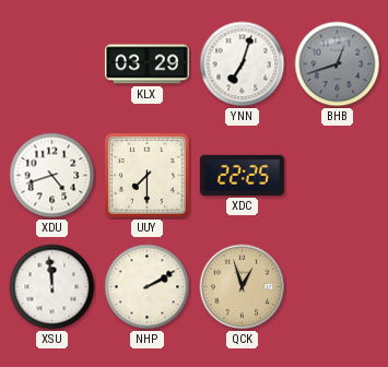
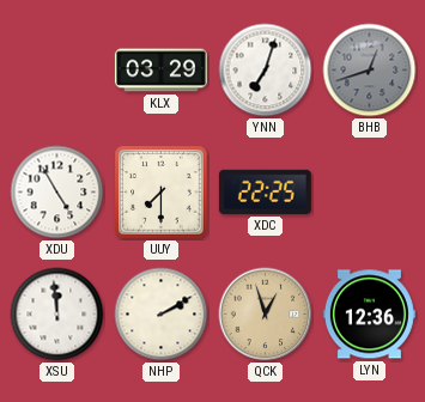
XDU: 4:42 -> 4:55 (57, 193)
LYN: none -> 12:36 (369, 315)
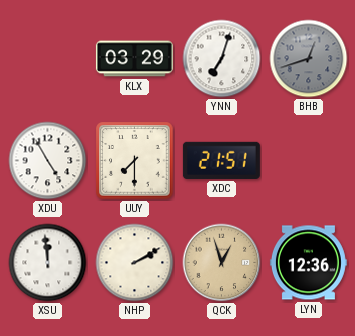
XDC: 22:25 -> 21:51 (221, 160)
